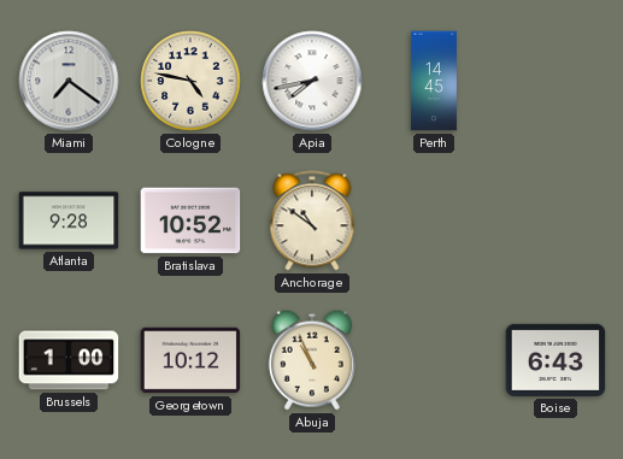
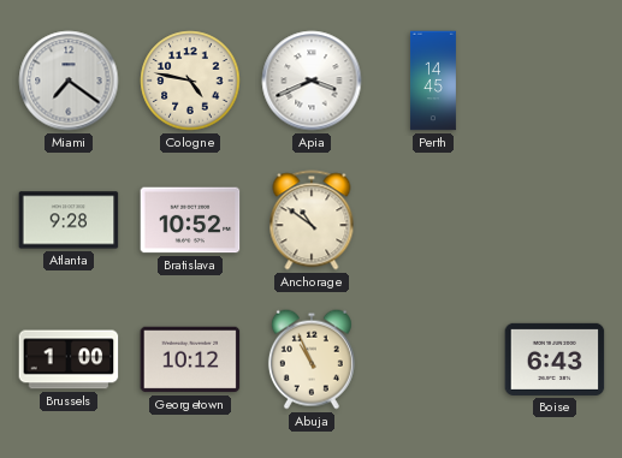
Apia: 7:43 -> 3:41 (312, 81)
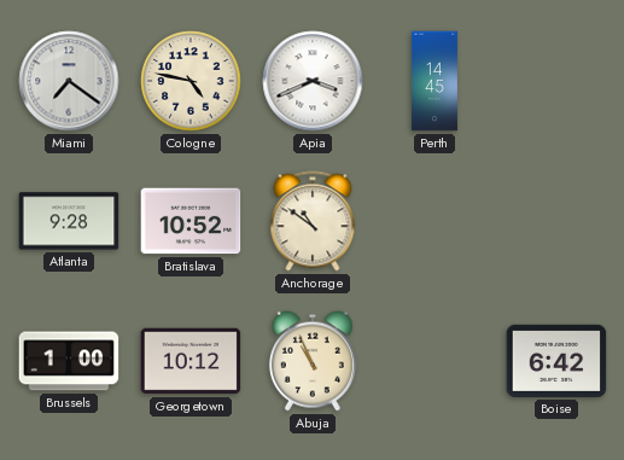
Boise: 6:43 -> 6:42 (556, 361)
